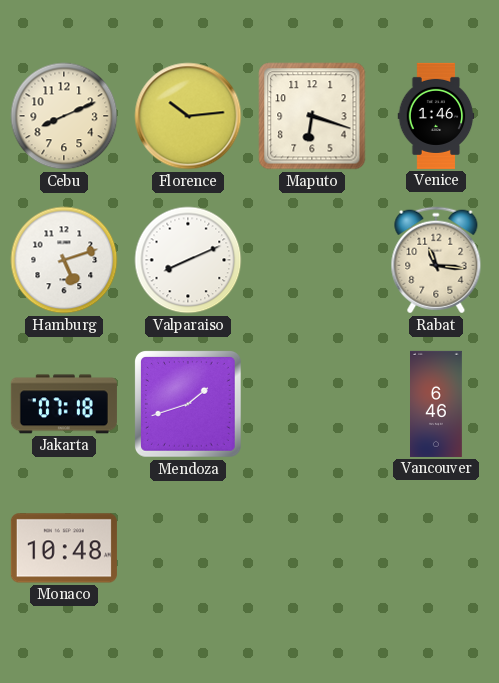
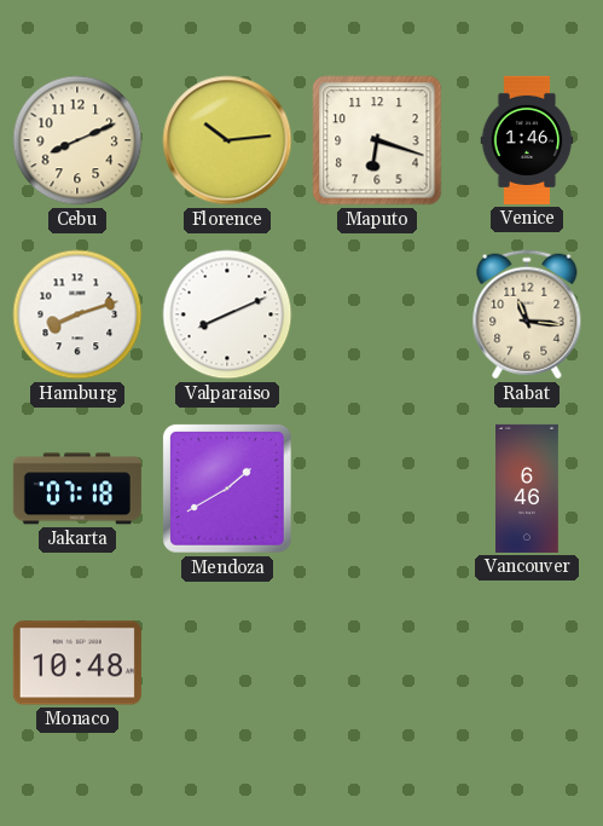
Hamburg: 5:12 -> 8:12 (77, 314)
Mendoza: 1:42 -> 1:40 (227, 489)
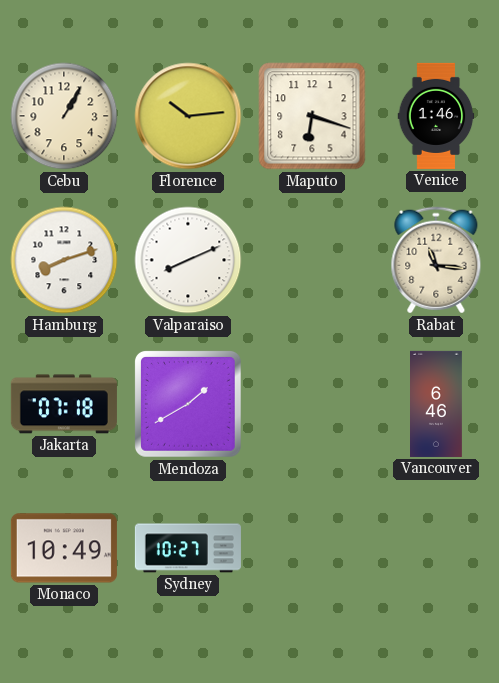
Cebu: 8:11 -> 1:05 (64, 116)
Monaco: 10:48 -> 10:49 (64, 548)
Sydney: none -> 10:27 (188, 548)
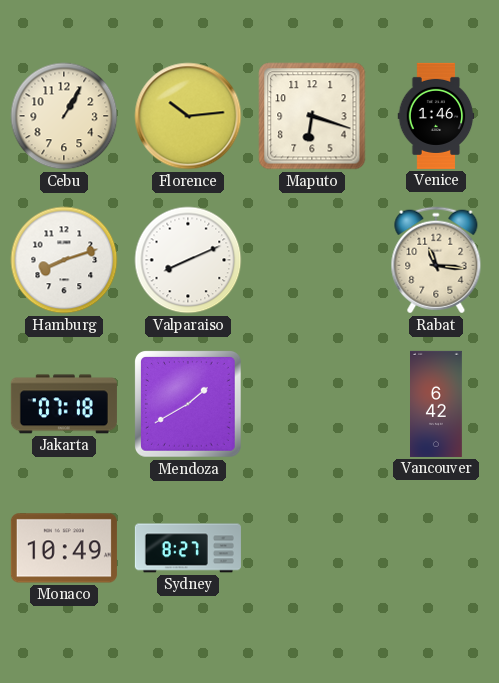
Vancouver: 6:46 -> 6:42 (437, 404)
Sydney: 10:27 -> 8:27 (188, 548)
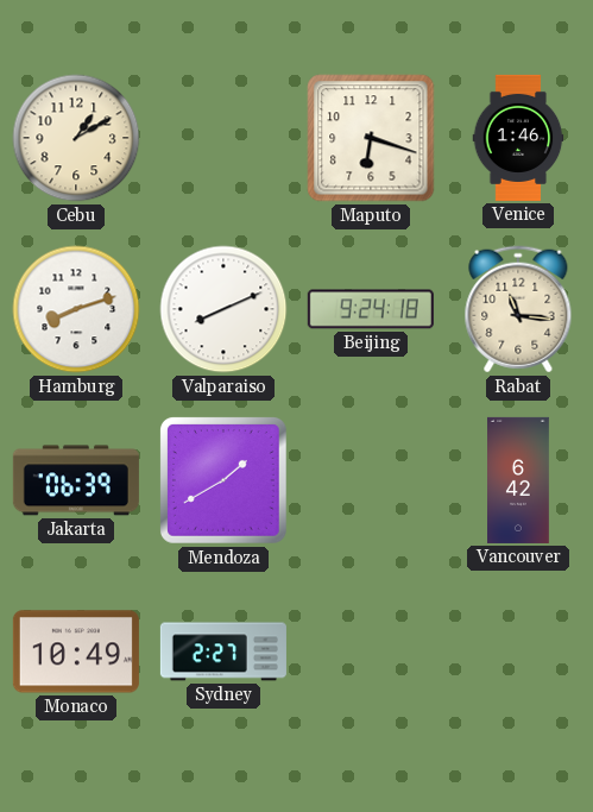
Cebu: 1:05 -> 1:10 (76, 138)
Florence: 10:14 -> none (188, 116)
Beijing: none -> 9:24 (371, 309)
Jakarta: 07:18 -> 06:39 (76, 480)
Sydney: 8:27 -> 2:27 (223, 652)
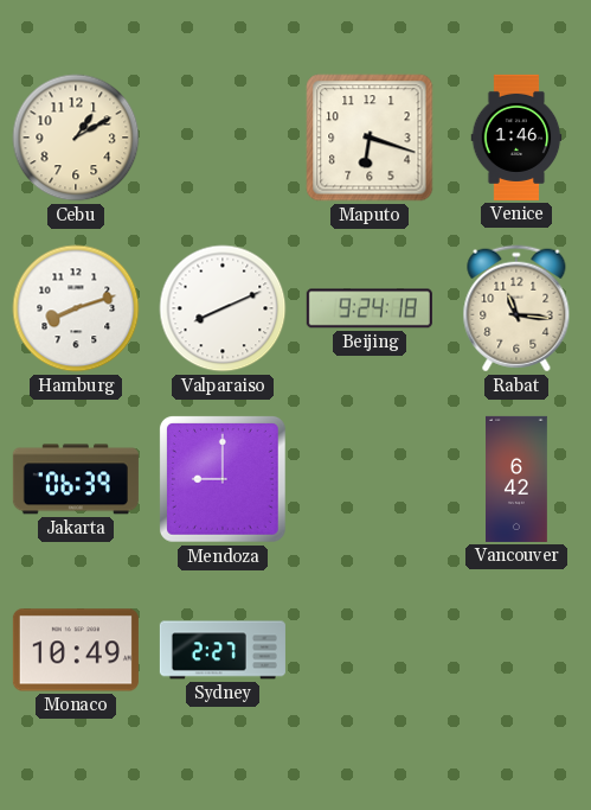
Mendoza: 1:40 -> 9:00 (223, 479)
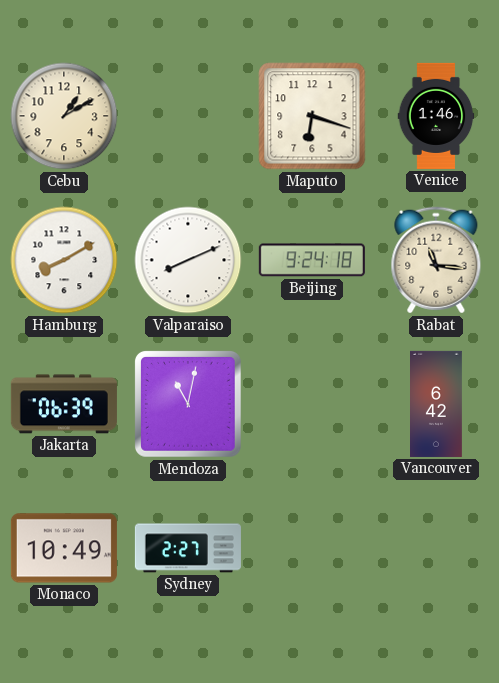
Hamburg: 8:12 -> 8:10 (64, 260)
Mendoza: 9:00 -> 11:02 (188, 404)
